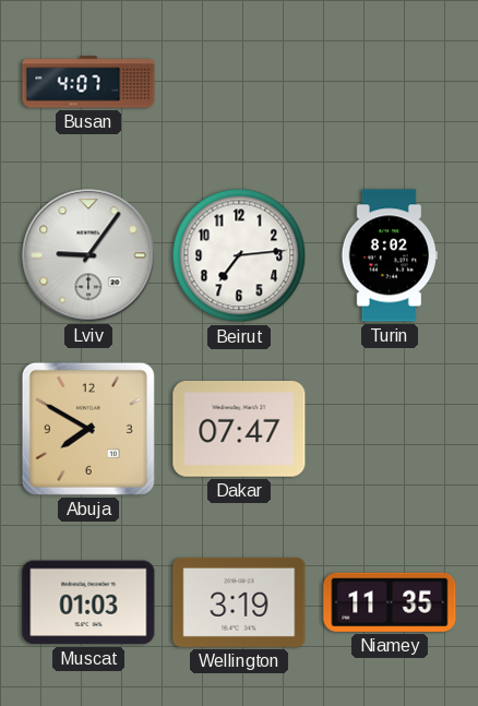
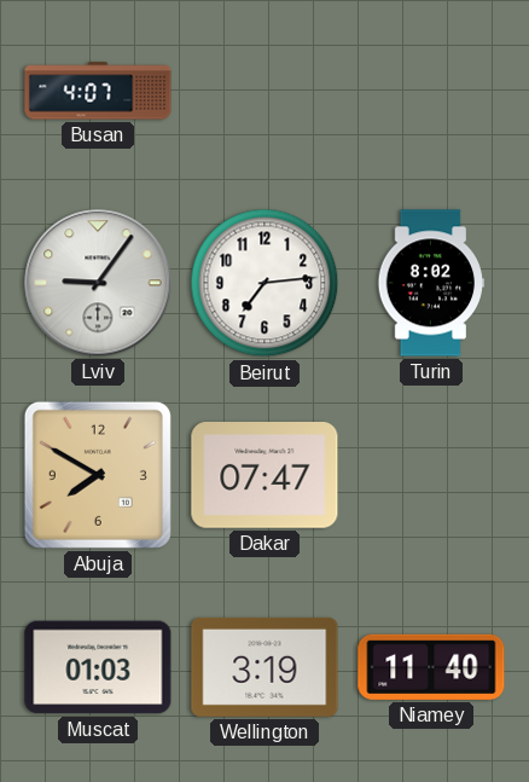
Niamey: 11:35 -> 11:40 (431, 667)
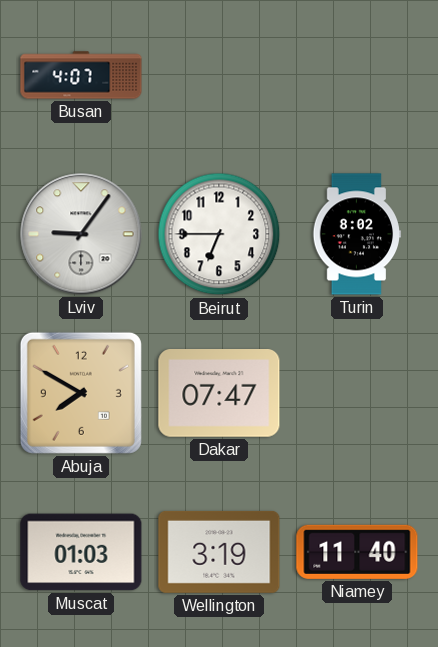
Beirut: 7:14 -> 6:45 (219, 234)
